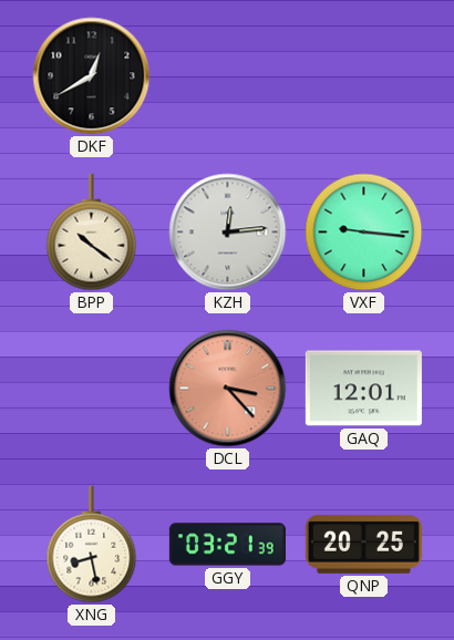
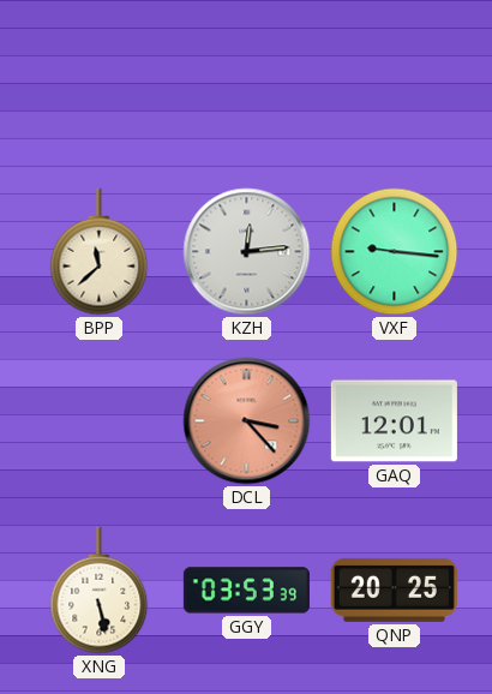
DKF: 12:40 -> none (92, 76)
BPP: 10:21 -> 11:38 (100, 252)
XNG: 8:28 -> 5:28 (100, 591)
GGY: 03:21 -> 03:53 (246, 591)
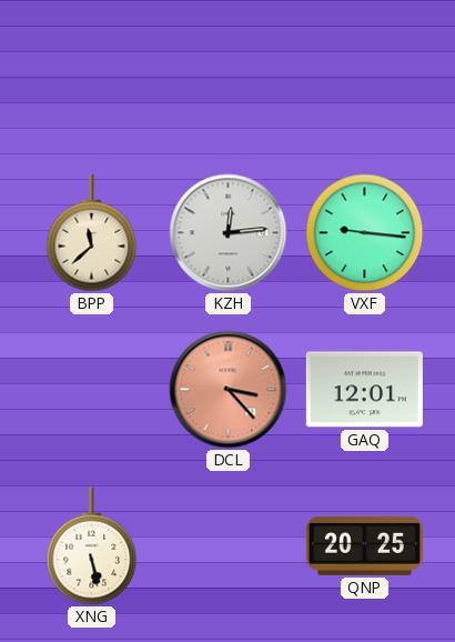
GGY: 03:53 -> none (246, 591)
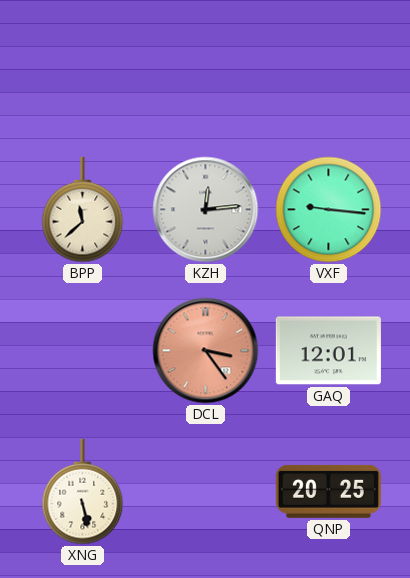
DCL: 3:23 -> 3:24 (206, 351)
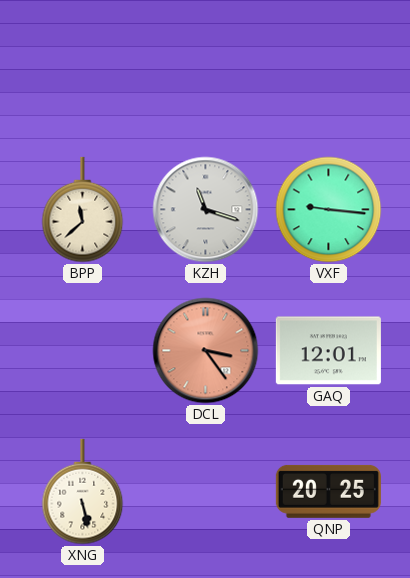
KZH: 12:14 -> 11:18 (206, 210)
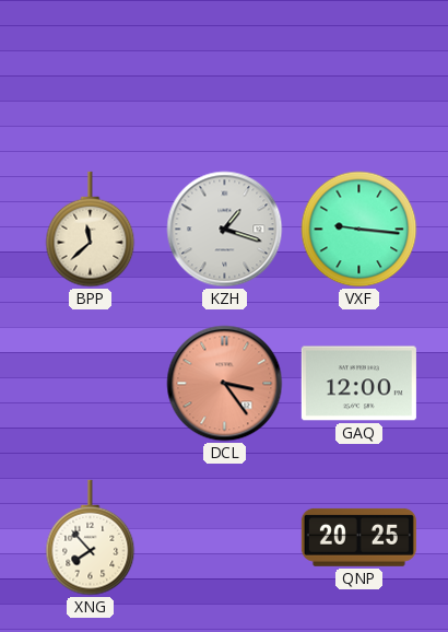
KZH: 11:18 -> 1:18 (225, 230)
GAQ: 12:01 -> 12:00 (358, 384)
XNG: 5:28 -> 7:53 (91, 538)
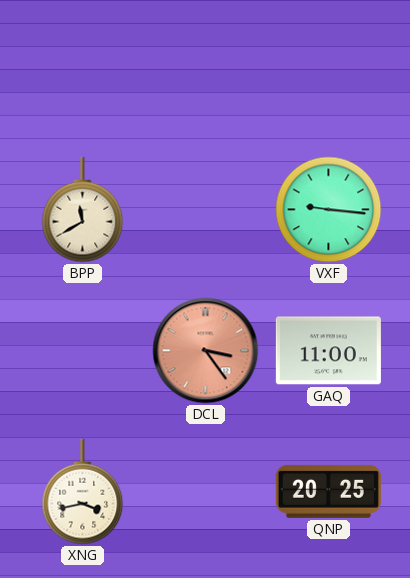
BPP: 11:38 -> 11:40 (83, 210)
KZH: 1:18 -> none (225, 230)
GAQ: 12:00 -> 11:00 (328, 351)
XNG: 7:53 -> 3:43 (83, 492)
